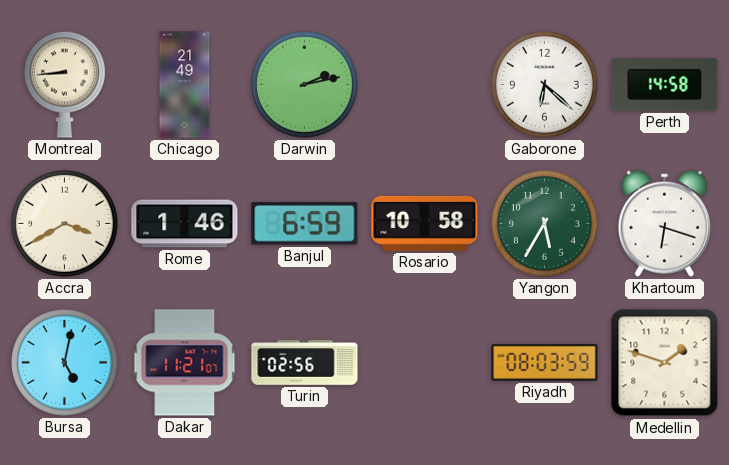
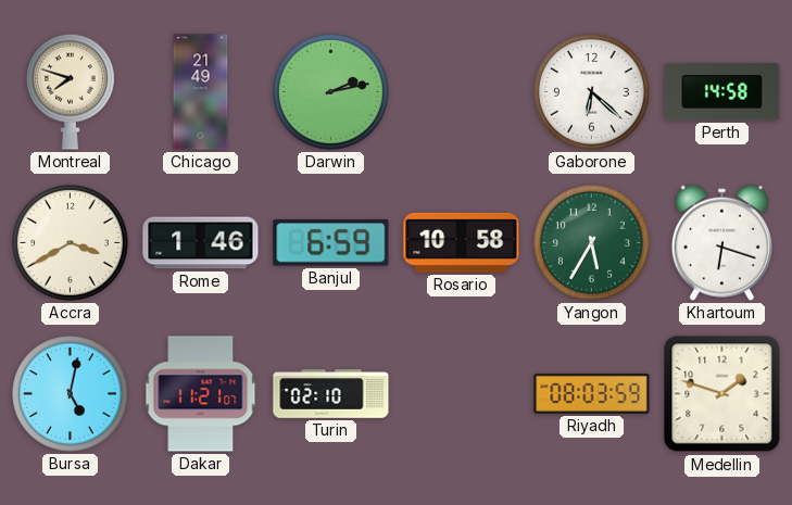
Montreal: 8:44 -> 7:48 (70, 91)
Turin: 02:56 -> 02:10 (331, 394)
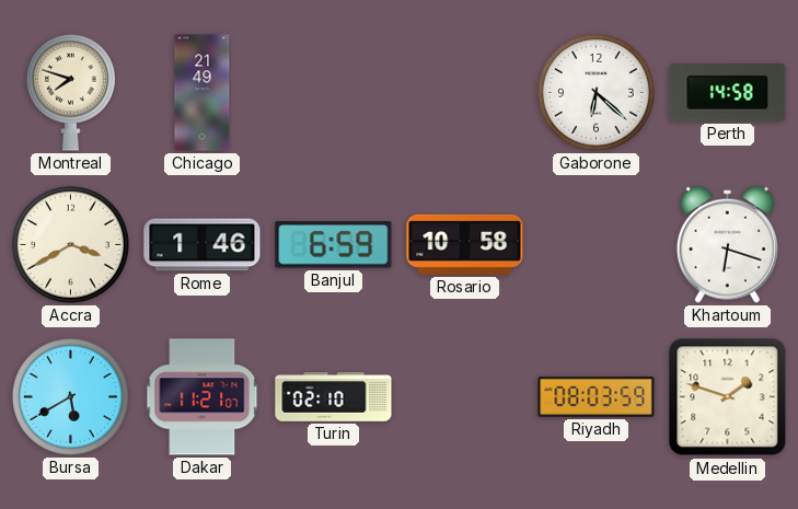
Darwin: 2:13 -> none (331, 92)
Yangon: 5:35 -> none (592, 243)
Bursa: 5:02 -> 5:40 (71, 397)
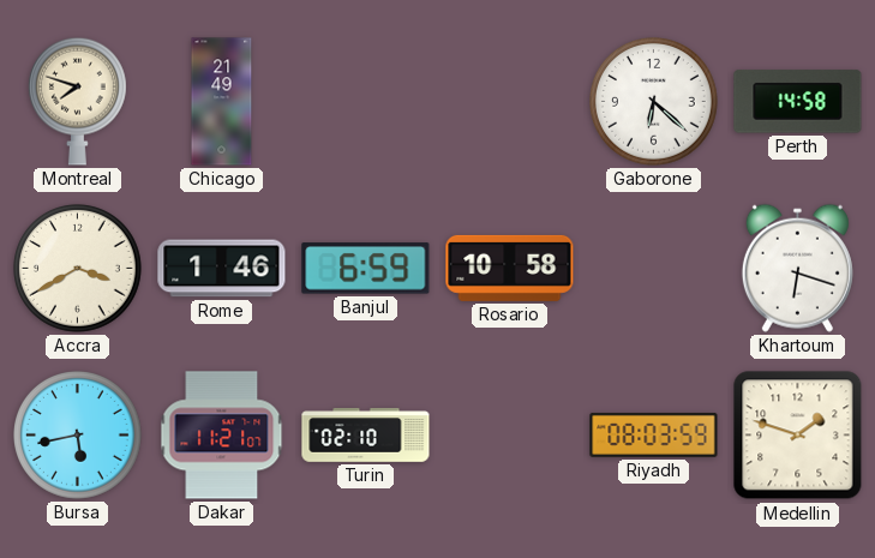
Bursa: 5:40 -> 5:43 (78, 436)
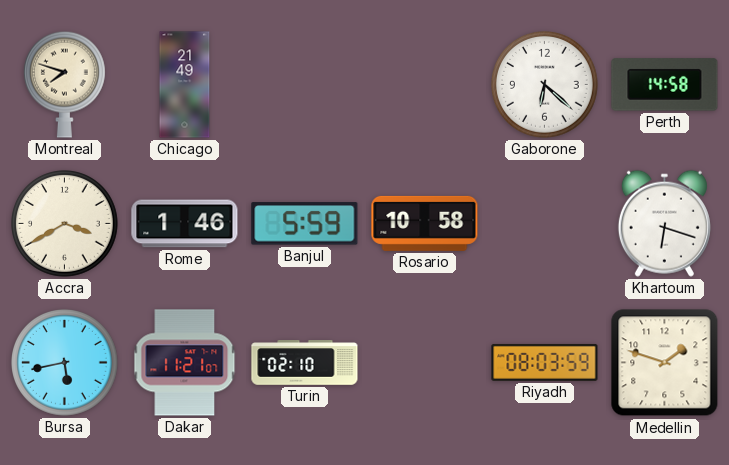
Banjul: 6:59 -> 5:59 (305, 224)
